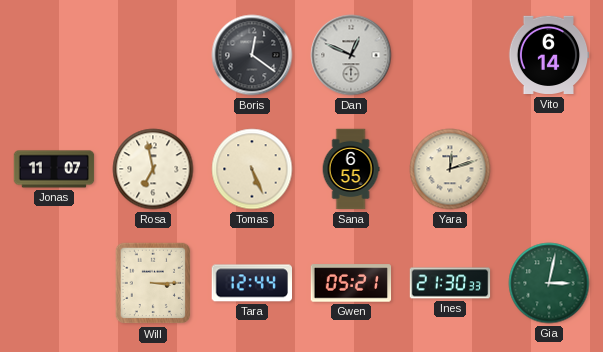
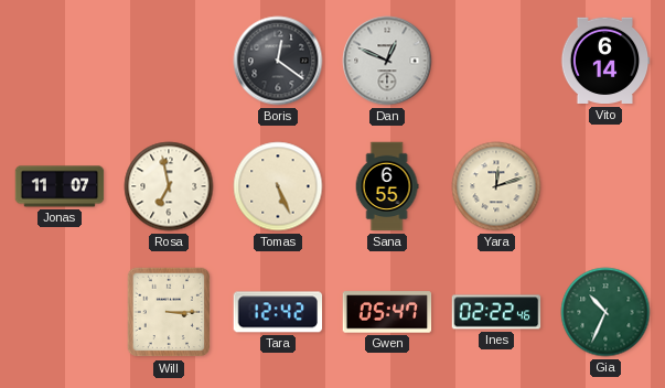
Tara: 12:44 -> 12:42 (277, 312)
Gwen: 05:21 -> 05:47 (387, 312)
Ines: 21:30 -> 02:22 (496, 312)
Gia: 3:02 -> 10:34 (605, 312)
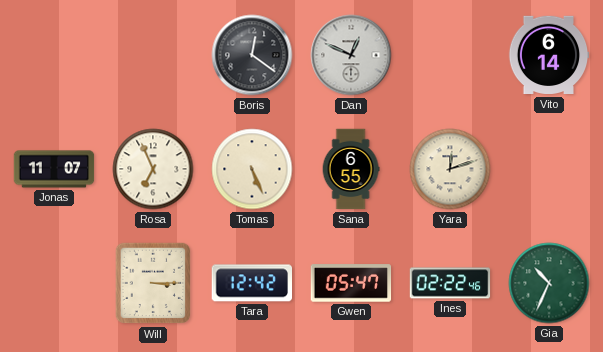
Rosa: 6:58 -> 6:56 (153, 169)
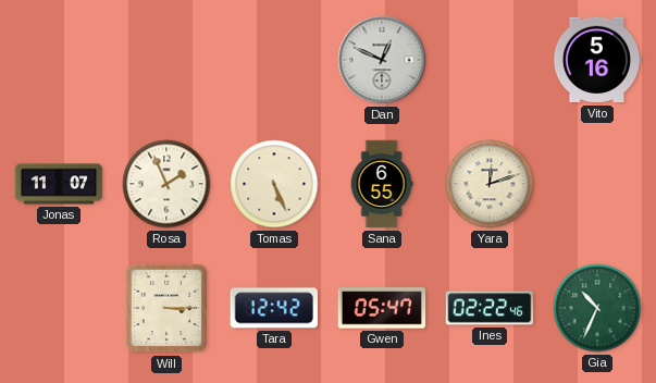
Boris: 12:21 -> none (252, 55)
Vito: 6:14 -> 5:16 (597, 60)
Rosa: 6:56 -> 1:56 (166, 184)
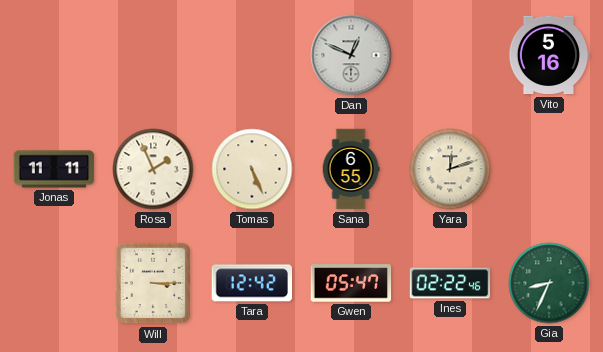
Jonas: 11:07 -> 11:11 (54, 169)
Gia: 10:34 -> 8:34 (549, 283)
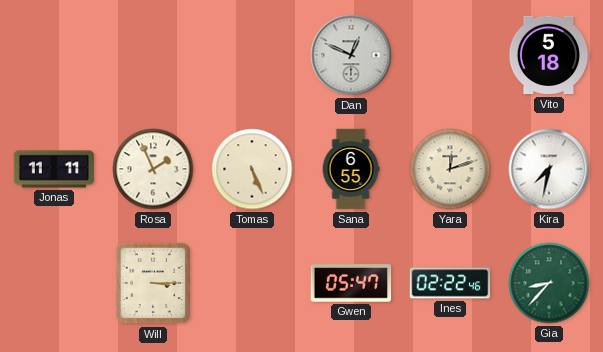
Vito: 5:16 -> 5:18 (549, 55)
Kira: none -> 7:32 (549, 169)
Tara: 12:42 -> none (251, 283)
Gia: 8:34 -> 8:37 (549, 283)
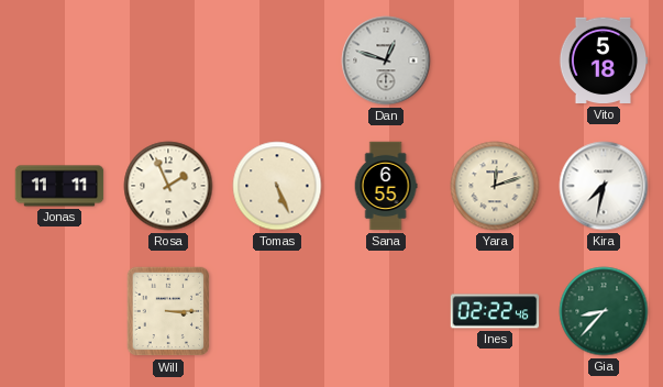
Dan: 12:49 -> 12:48 (386, 60)
Gwen: 05:47 -> none (351, 283)
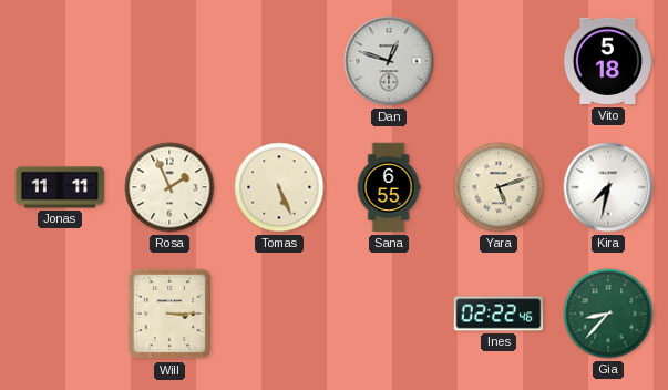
Yara: 12:12 -> 5:12 (499, 187)
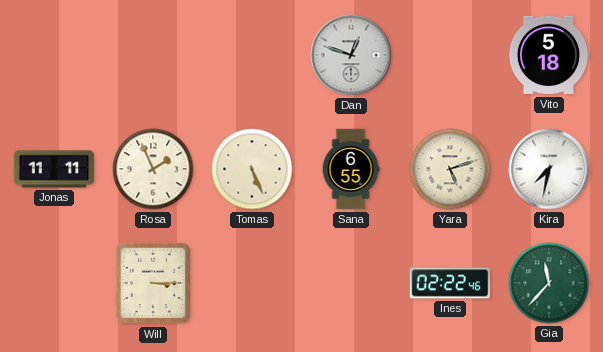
Gia: 8:37 -> 11:37 (549, 283)
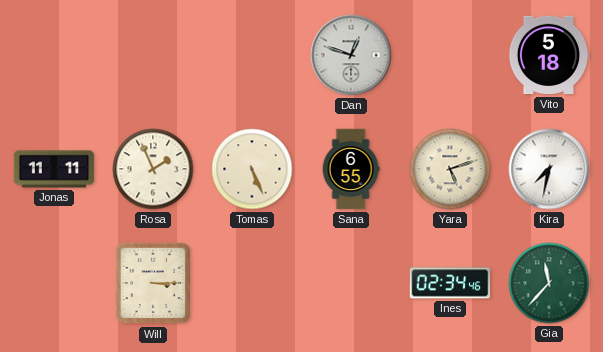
Ines: 02:22 -> 02:34 (450, 283)
